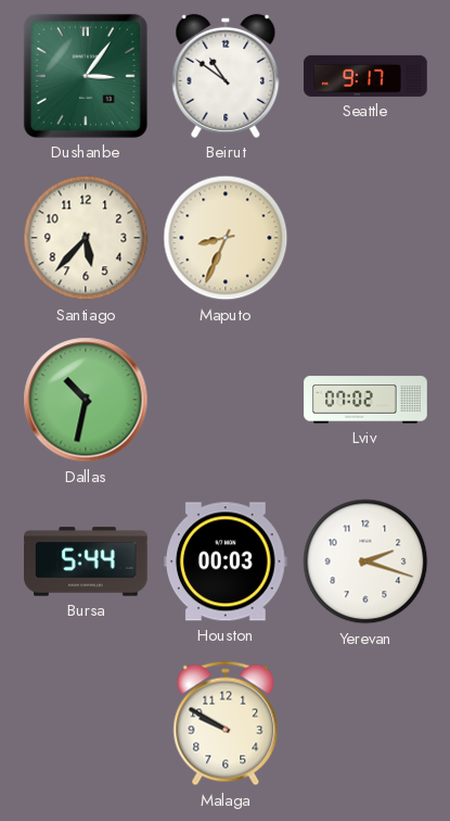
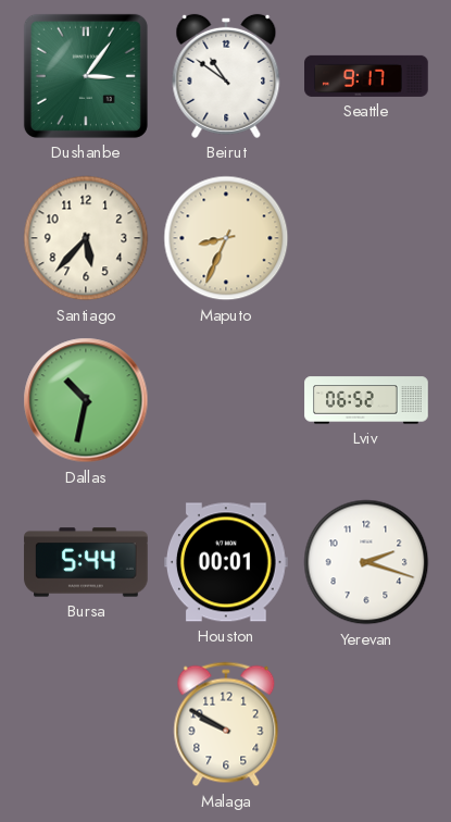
Lviv: 07:02 -> 06:52 (366, 400)
Houston: 00:03 -> 00:01 (227, 562)
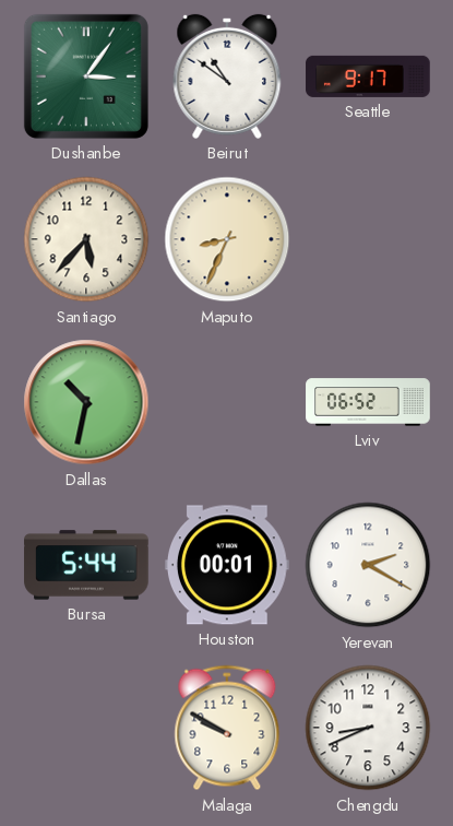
Yerevan: 2:18 -> 2:20 (368, 565)
Chengdu: none -> 8:41 (368, 728)
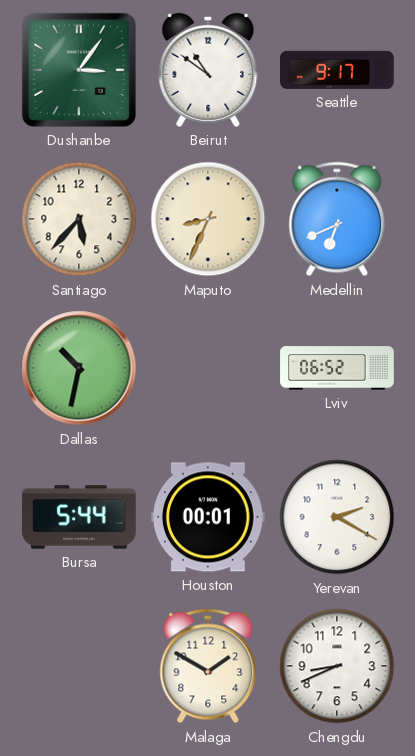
Medellin: none -> 6:41 (337, 219)
Malaga: 9:50 -> 1:50 (208, 666)
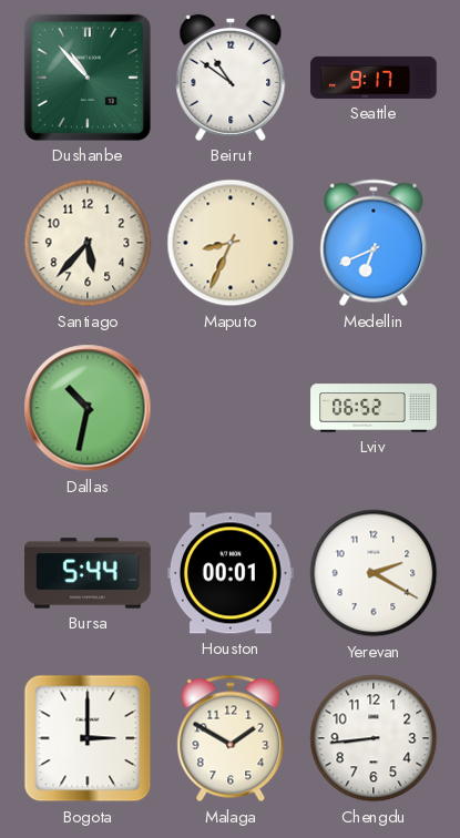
Dushanbe: 3:06 -> 10:53 (88, 78)
Bogota: none -> 3:00 (88, 738)
Chengdu: 8:41 -> 8:44 (374, 738)
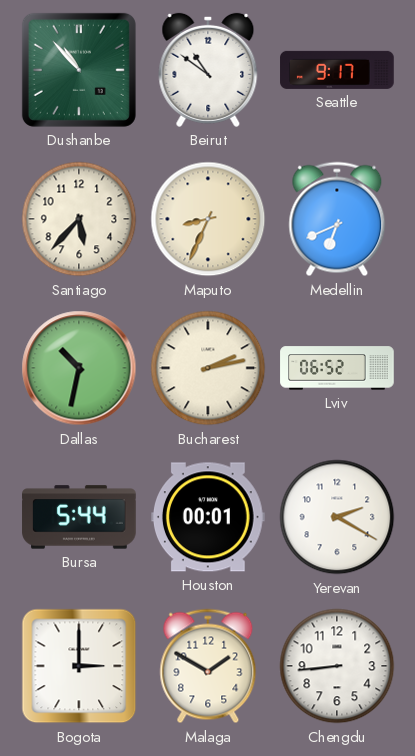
Bucharest: none -> 2:13 (208, 368)
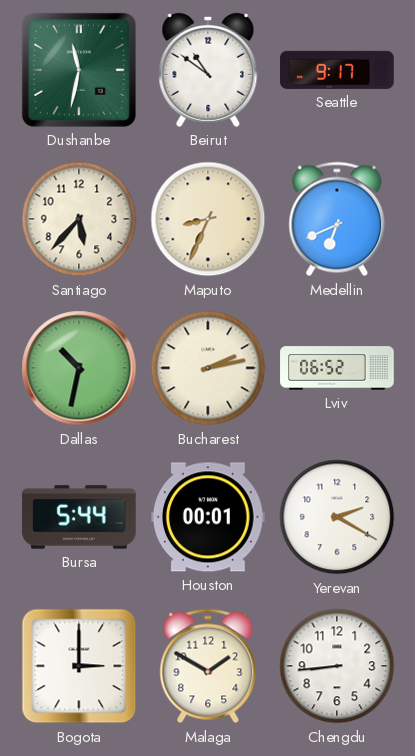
Dushanbe: 10:53 -> 11:32 (79, 70)
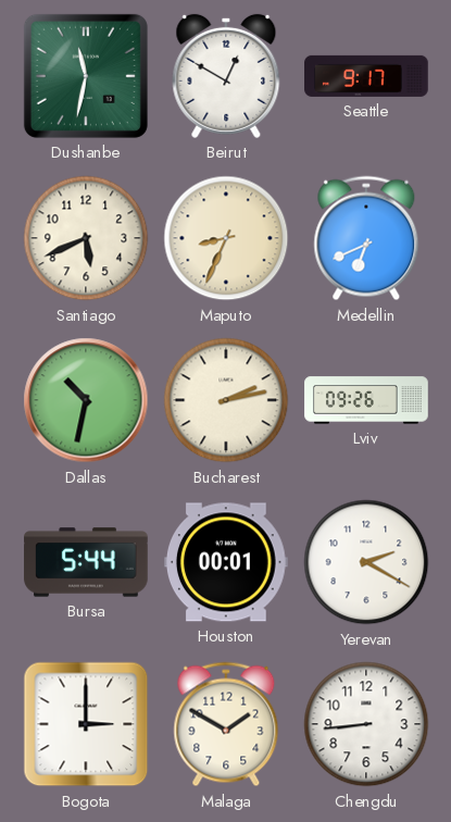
Beirut: 10:51 -> 12:50 (226, 76)
Santiago: 5:37 -> 5:41 (86, 238)
Lviv: 06:52 -> 09:26 (366, 400)
